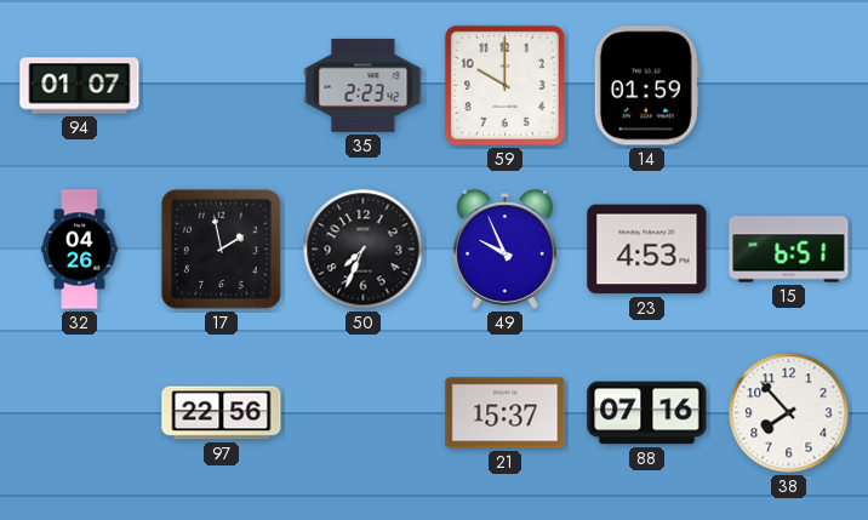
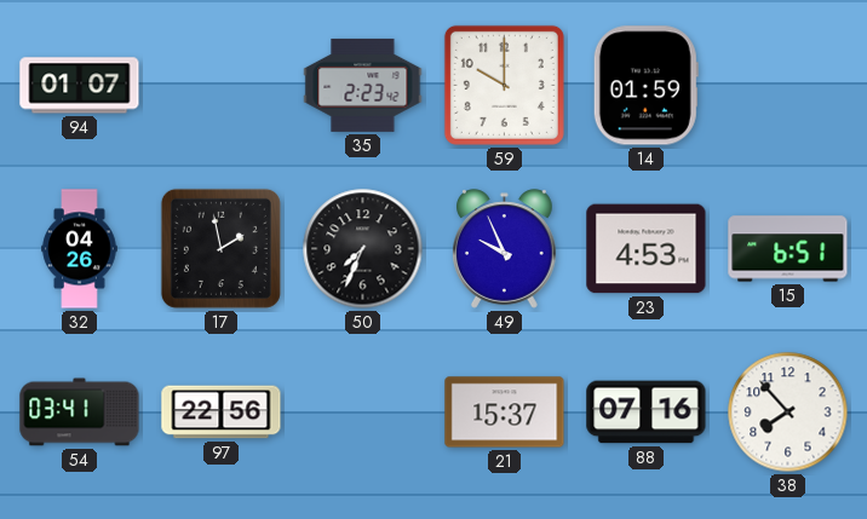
54: none -> 03:41 (80, 413)
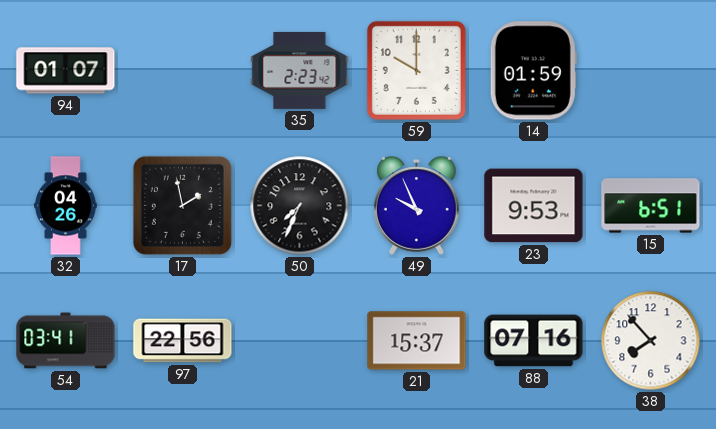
23: 4:53 -> 9:53 (534, 206)
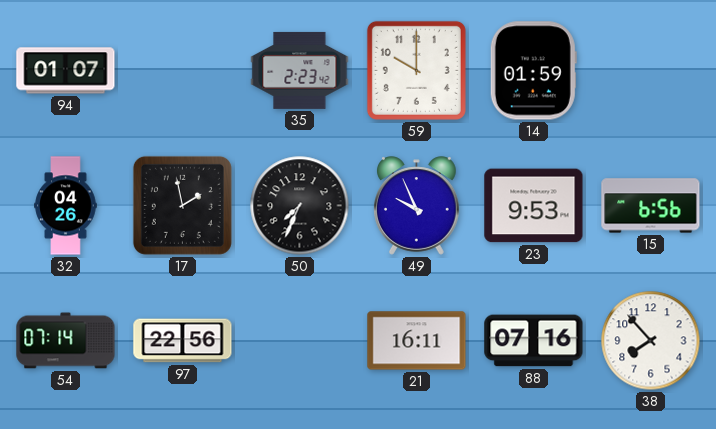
15: 6:51 -> 6:56 (651, 206)
54: 03:41 -> 07:14 (66, 341)
21: 15:37 -> 16:11 (417, 341)
